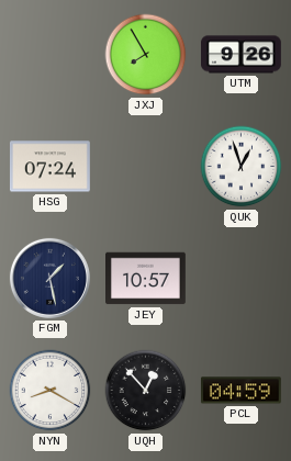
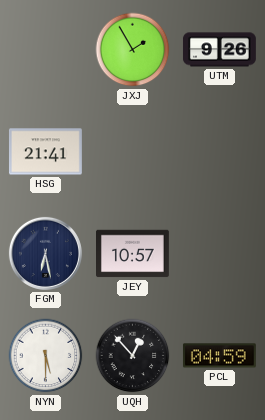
JXJ: 7:55 -> 1:55 (133, 50)
HSG: 07:24 -> 21:41 (45, 152)
QUK: 12:57 -> none (242, 167)
FGM: 1:28 -> 6:28 (45, 253)
NYN: 8:20 -> 5:30 (46, 356)
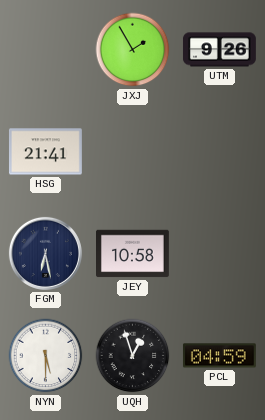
JEY: 10:57 -> 10:58 (133, 254)
UQH: 12:53 -> 12:57 (133, 356)
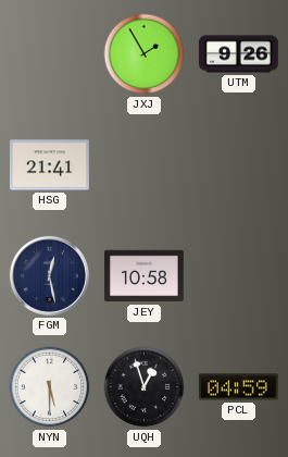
FGM: 6:28 -> 12:28 (49, 275)
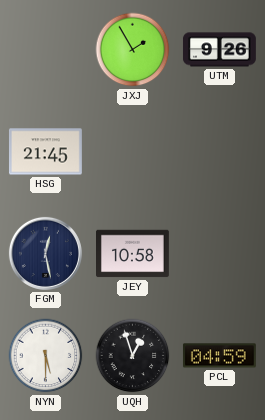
HSG: 21:41 -> 21:45 (45, 152)
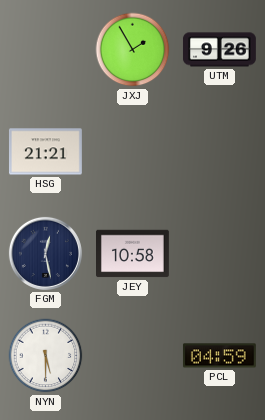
HSG: 21:45 -> 21:21 (45, 152)
UQH: 12:57 -> none (133, 356)
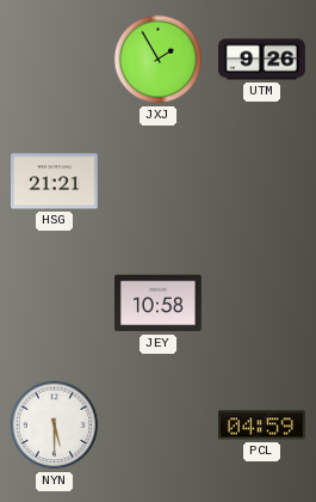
FGM: 12:28 -> none (45, 253)
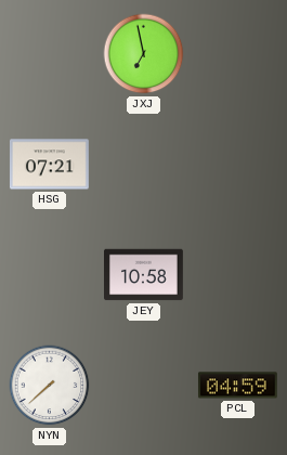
JXJ: 1:55 -> 6:58 (144, 54)
UTM: 9:26 -> none (261, 60)
HSG: 21:21 -> 07:21 (49, 165)
NYN: 5:30 -> 7:38 (50, 386)
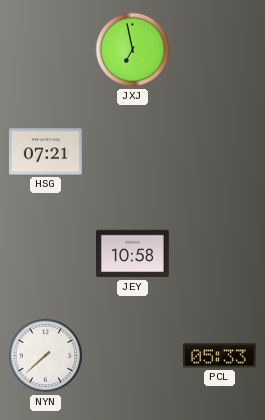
PCL: 04:59 -> 05:33 (219, 356)
